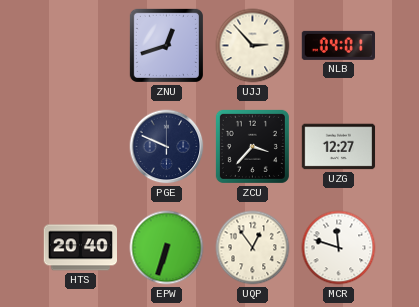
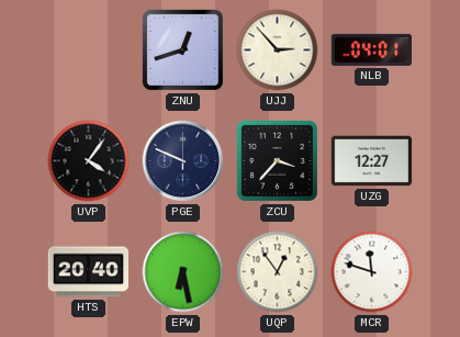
UVP: none -> 4:06 (89, 161)
EPW: 6:33 -> 6:28 (183, 272)
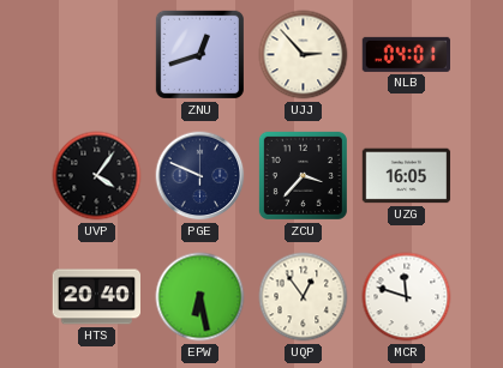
UZG: 12:27 -> 16:05 (407, 176)
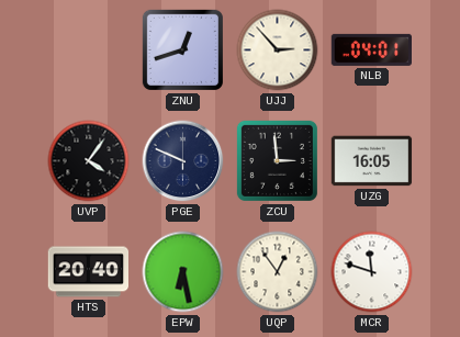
ZCU: 3:37 -> 2:59 (277, 160)
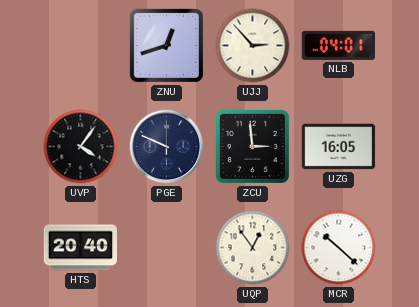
EPW: 6:28 -> none (183, 272)
MCR: 11:48 -> 10:22 (339, 248)
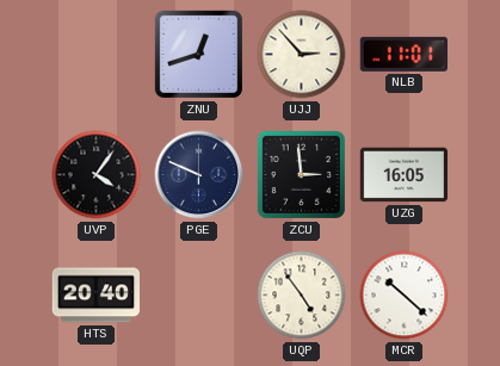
NLB: 04:01 -> 11:01 (403, 54)
UQP: 12:54 -> 4:54 (302, 296)
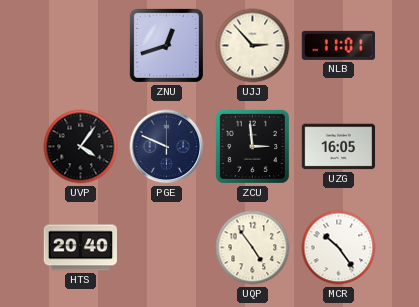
MCR: 10:22 -> 10:24 (339, 248)
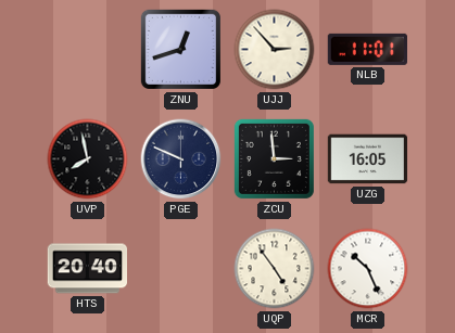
UVP: 4:06 -> 7:58 (88, 159)
MCR: 10:24 -> 10:26 (368, 269)
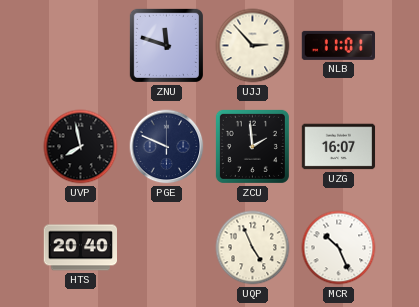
ZNU: 12:42 -> 11:48 (166, 45)
ZCU: 2:59 -> 1:59 (252, 146)
UZG: 16:05 -> 16:07 (339, 147)
UQP: 4:54 -> 4:56 (253, 248)
